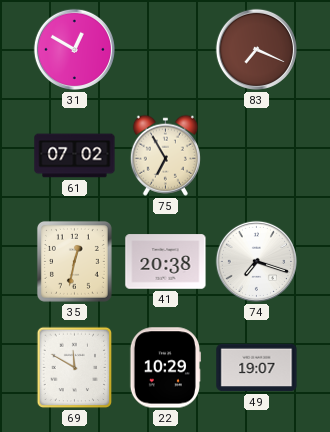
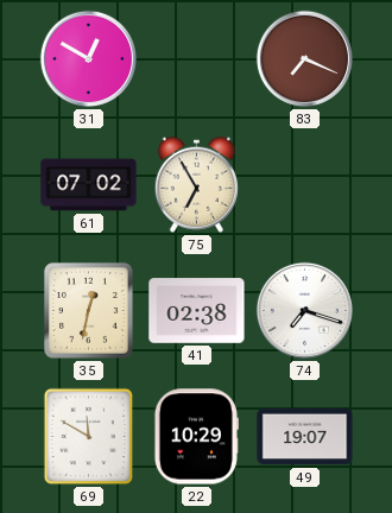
41: 20:38 -> 02:38 (197, 311)
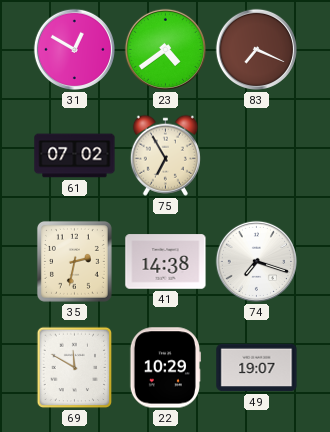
23: none -> 4:39 (165, 49)
35: 12:32 -> 2:32 (74, 261)
41: 02:38 -> 14:38 (166, 262)
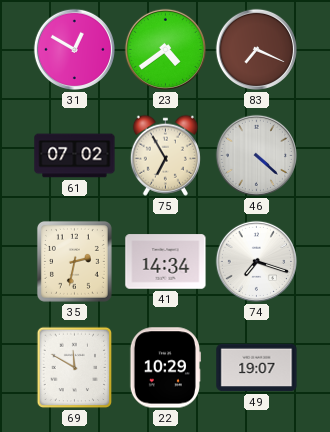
46: none -> 4:22 (256, 155)
41: 14:38 -> 14:34 (166, 262)
